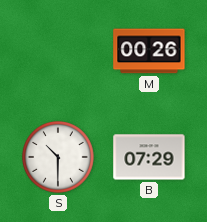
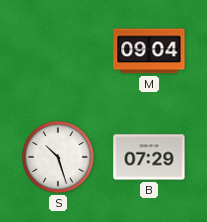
M: 00:26 -> 09:04 (149, 51)
S: 10:30 -> 10:27 (59, 158)
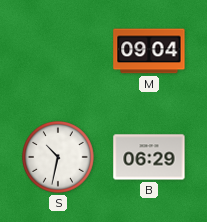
S: 10:27 -> 10:32 (59, 158)
B: 07:29 -> 06:29 (149, 157)
